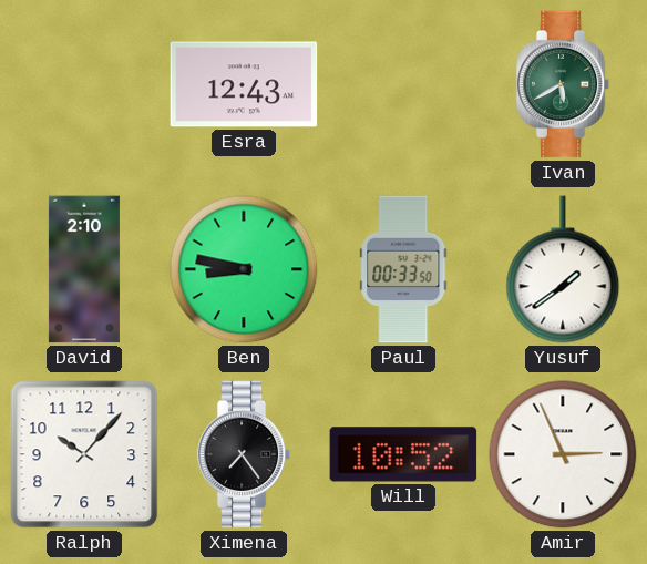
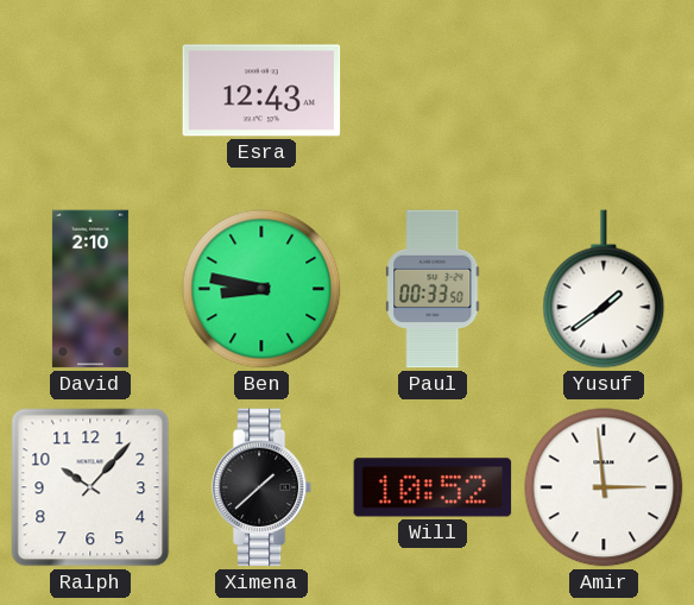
Ivan: 5:40 -> none (563, 84)
Ximena: 7:24 -> 1:38 (261, 487)
Amir: 2:56 -> 2:59 (604, 487)
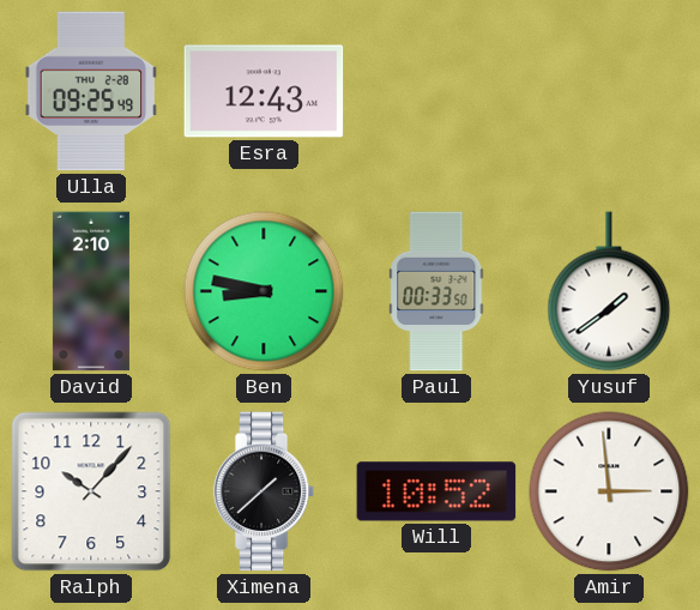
Ulla: none -> 09:25 (91, 91)
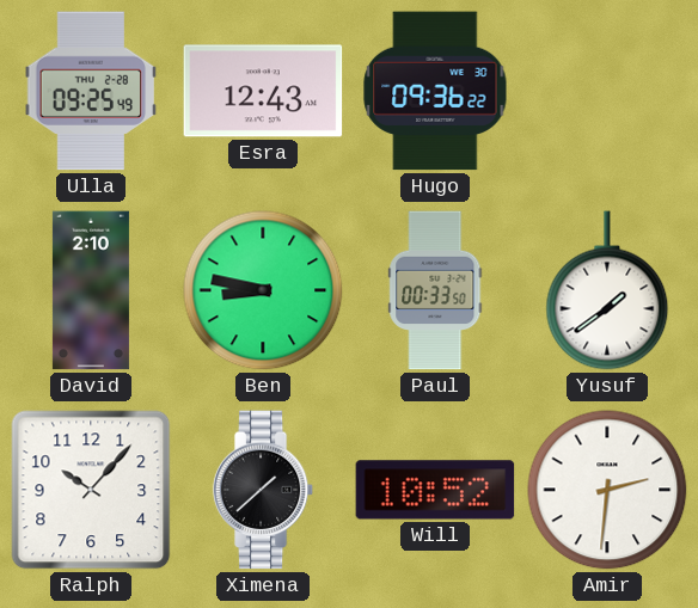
Hugo: none -> 09:36 (435, 91)
Amir: 2:59 -> 2:31 (607, 490)
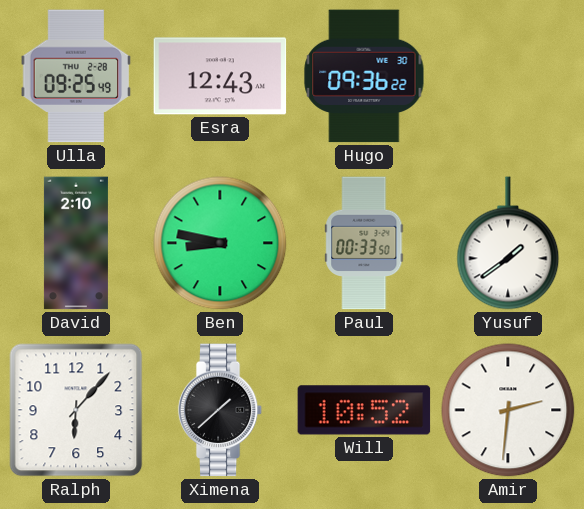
Ralph: 10:07 -> 6:07 (76, 410)
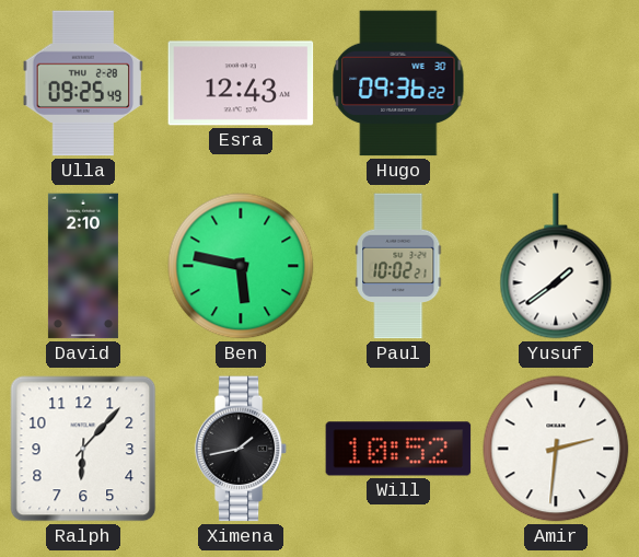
Ben: 8:47 -> 5:47 (241, 266)
Paul: 00:33 -> 10:02 (398, 266)
Ximena: 1:38 -> 1:43 (241, 449)
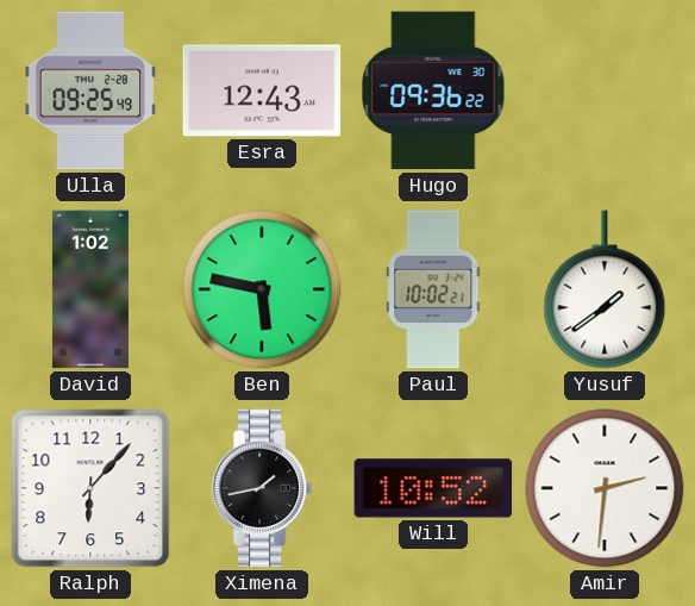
David: 2:10 -> 1:02 (90, 289)
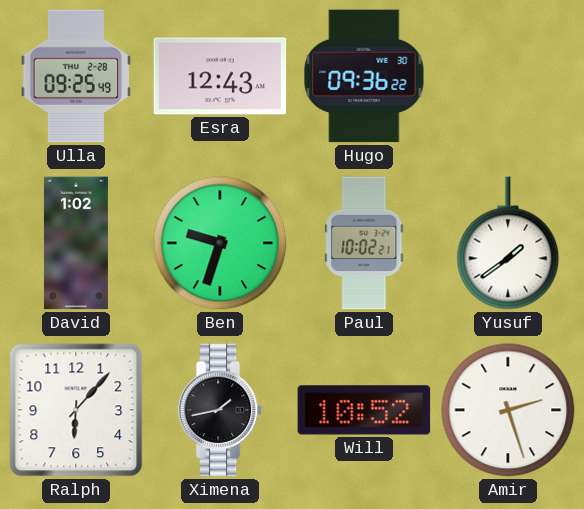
Ben: 5:47 -> 9:33 (220, 243)
Amir: 2:31 -> 2:27 (508, 410)
